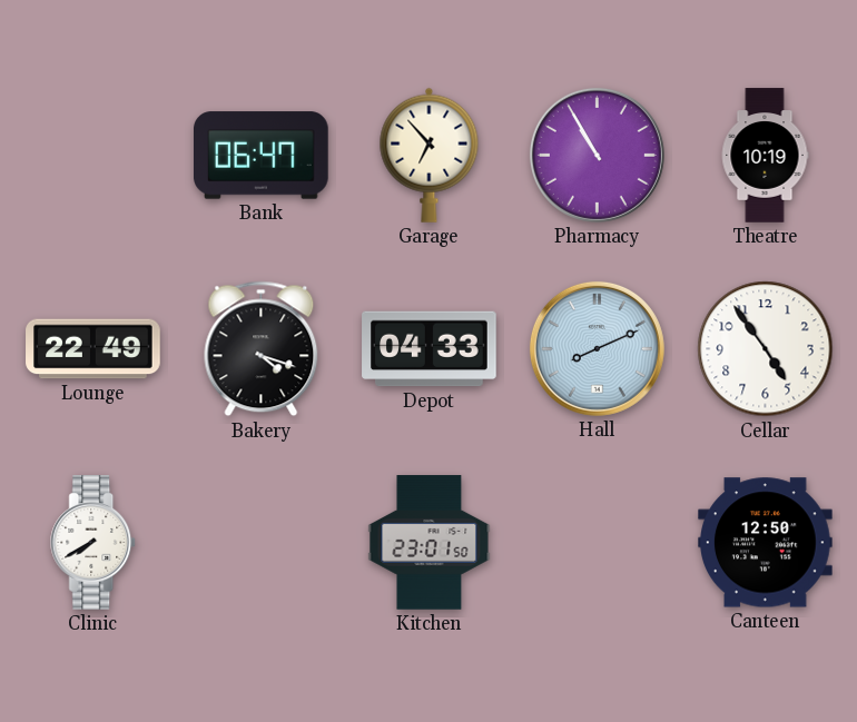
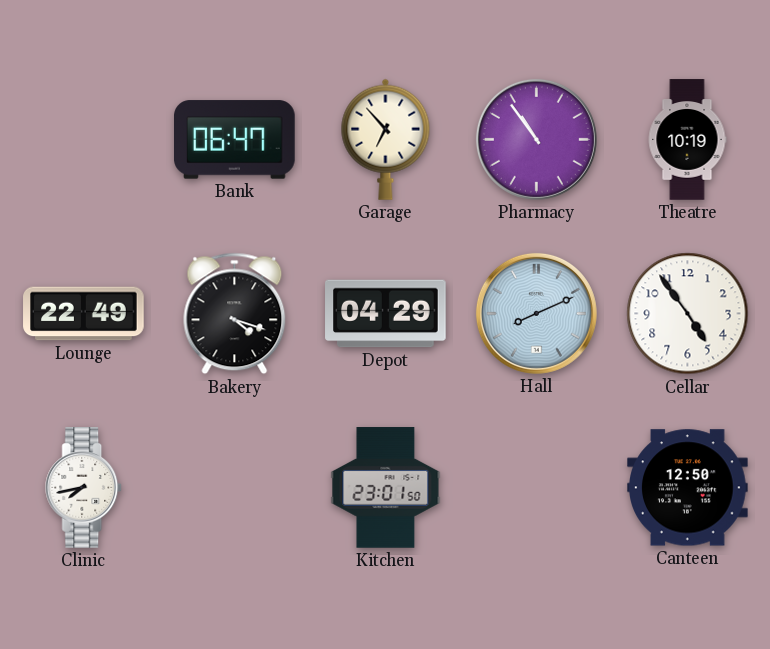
Pharmacy: 10:55 -> 10:54 (536, 139)
Depot: 04:33 -> 04:29 (386, 314)
Clinic: 7:40 -> 7:43 (84, 488)
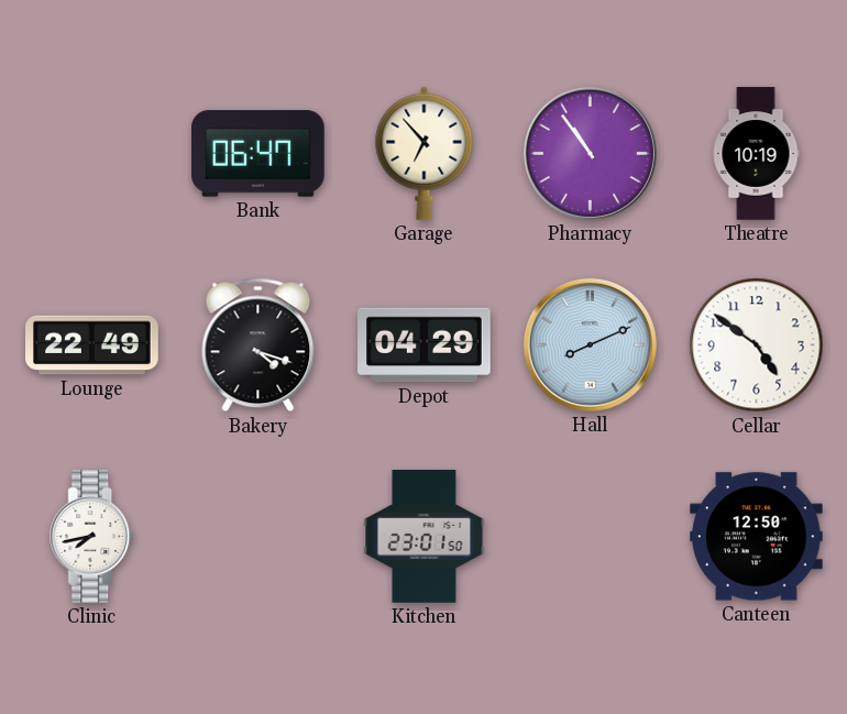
Cellar: 4:54 -> 4:51 (757, 345)
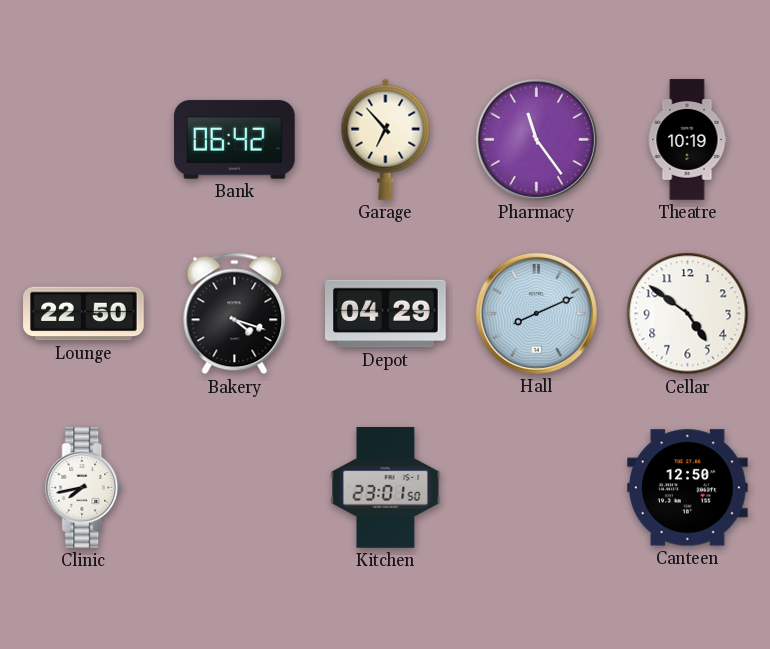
Bank: 06:47 -> 06:42 (235, 140)
Pharmacy: 10:54 -> 11:24 (536, 139)
Lounge: 22:49 -> 22:50 (84, 314)
